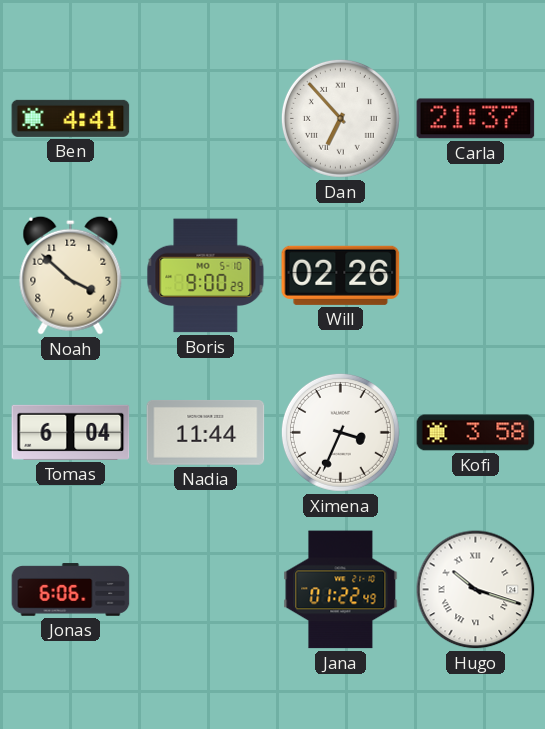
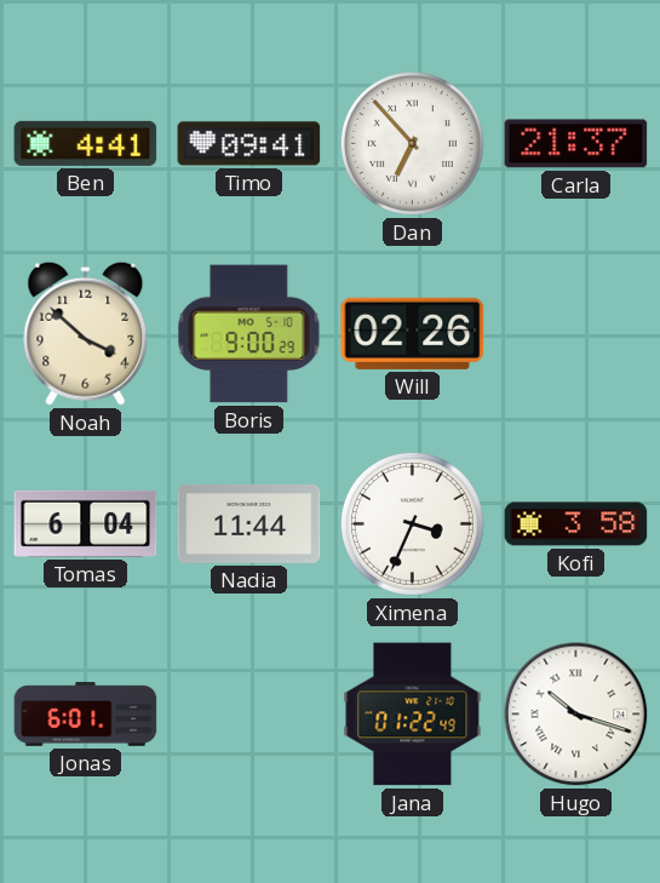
Timo: none -> 09:41 (249, 144)
Jonas: 6:06 -> 6:01 (86, 715)
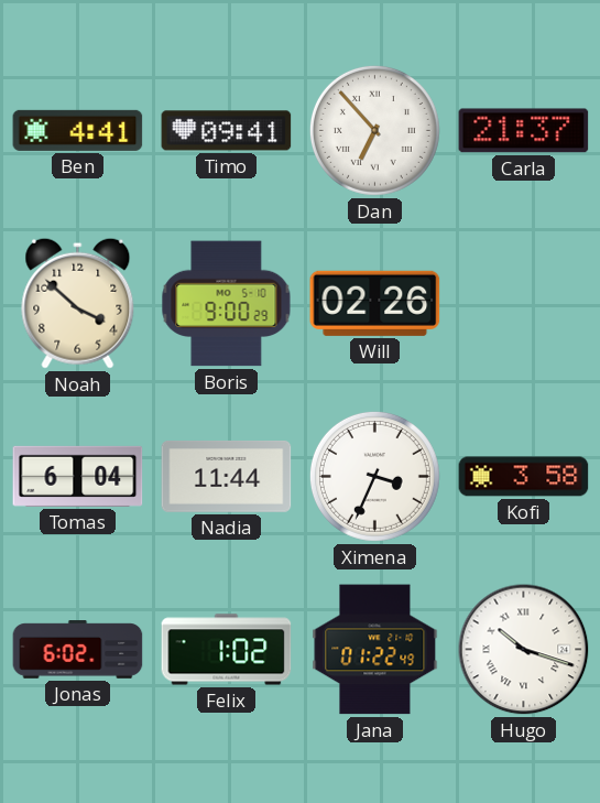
Jonas: 6:01 -> 6:02 (78, 650)
Felix: none -> 1:02 (227, 650)
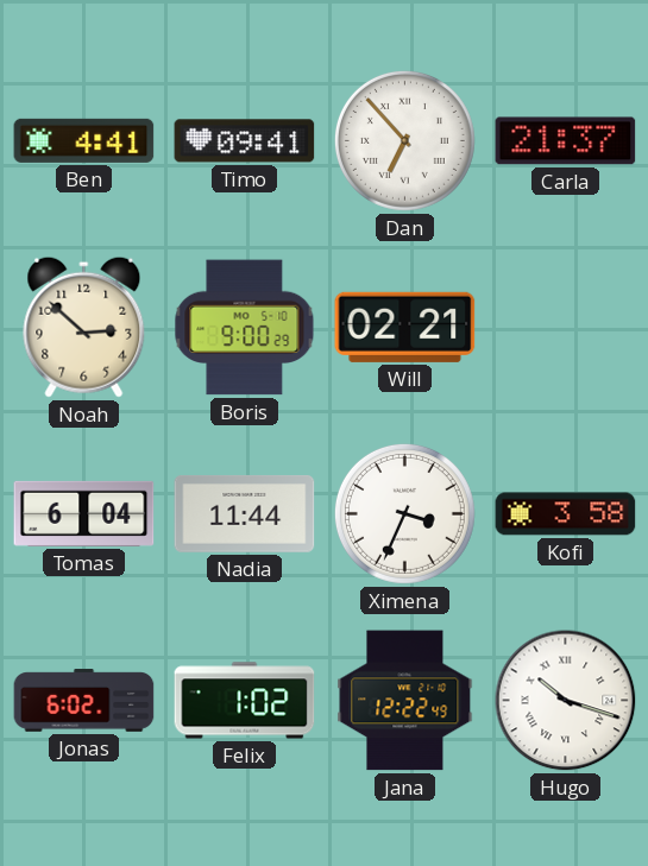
Noah: 3:52 -> 2:52 (84, 327)
Will: 02:26 -> 02:21 (405, 327)
Jana: 01:22 -> 12:22 (405, 701)
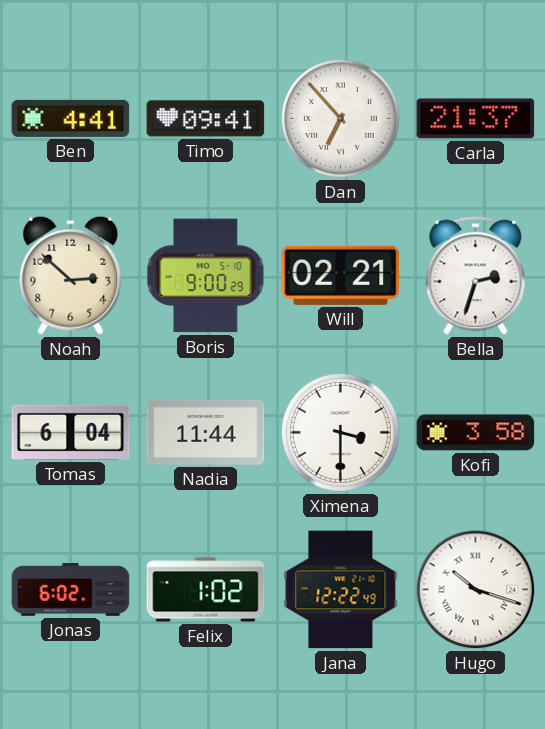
Bella: none -> 2:33 (476, 276)
Ximena: 3:34 -> 3:30 (340, 432)
